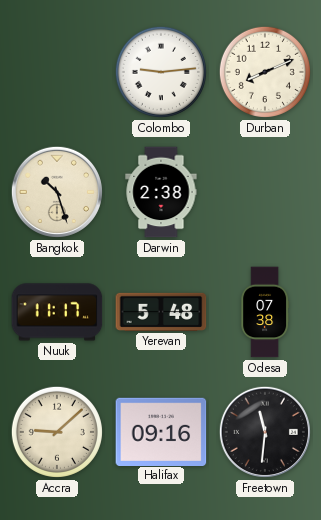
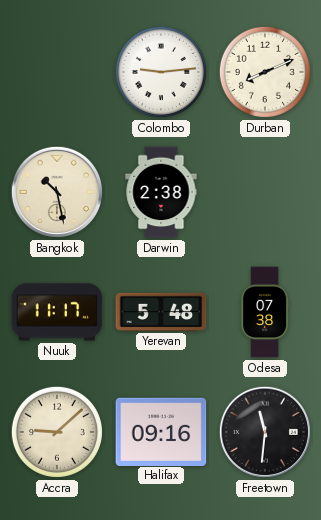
Bangkok: 10:27 -> 10:28 (57, 192)
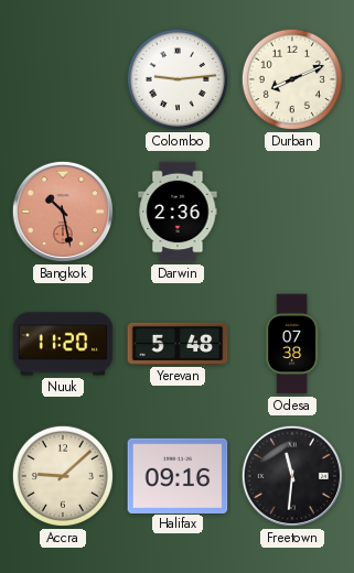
Bangkok dial: cream -> salmon (63, 212)
Darwin: 2:38 -> 2:36 (178, 212)
Nuuk: 11:17 -> 11:20 (63, 344)
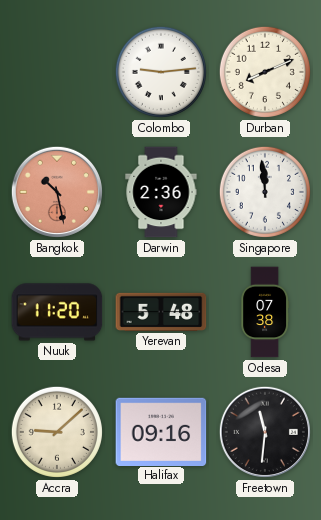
Singapore: none -> 11:59 (265, 192)
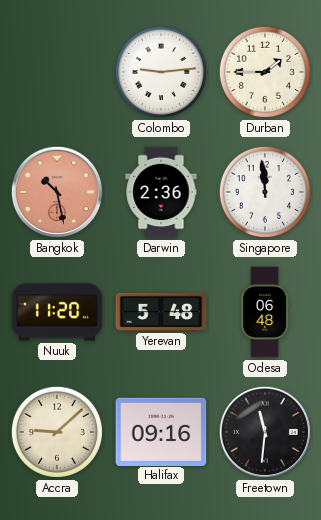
Durban: 8:11 -> 1:45 (265, 72)
Odesa: 07:38 -> 06:48 (265, 312)
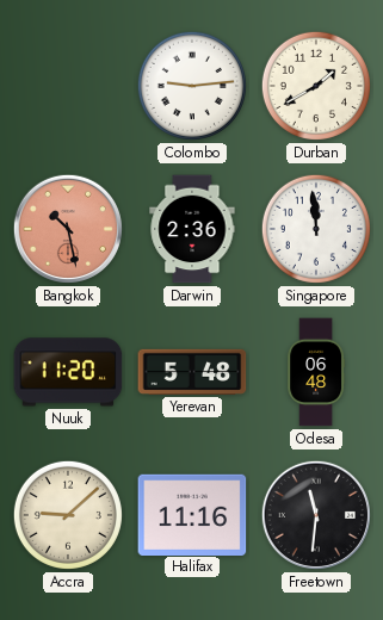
Durban: 1:45 -> 1:40 (316, 86)
Halifax: 09:16 -> 11:16 (192, 514)
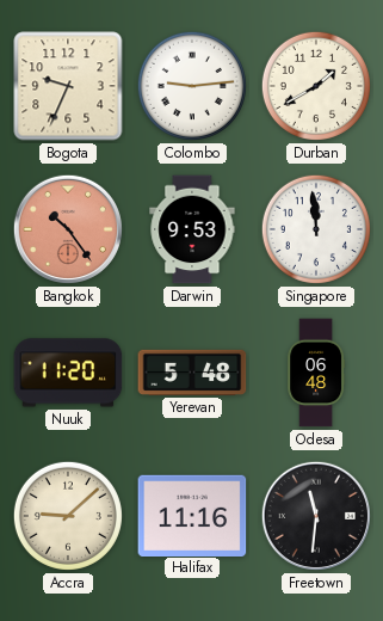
Bogota: none -> 9:34 (68, 86)
Bangkok: 10:28 -> 10:24 (68, 229)
Darwin: 2:36 -> 9:53 (192, 229)
